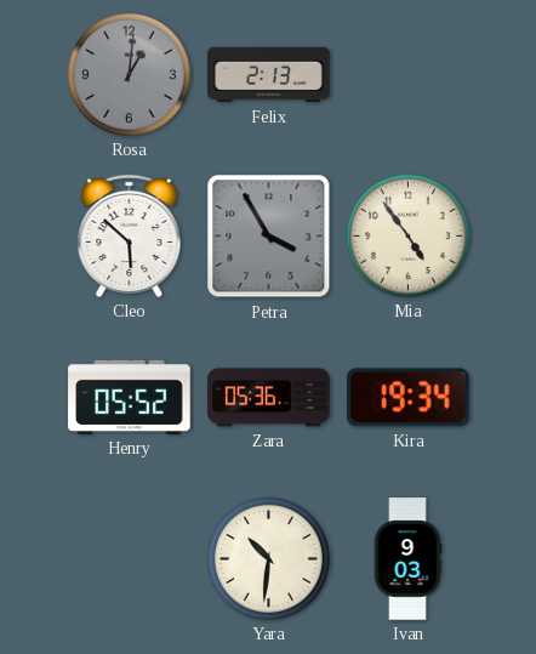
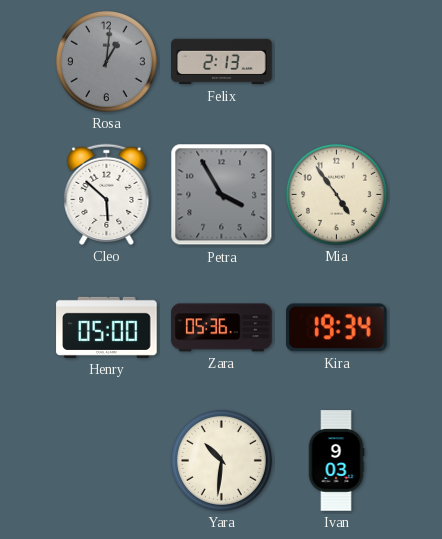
Henry: 05:52 -> 05:00 (107, 327)
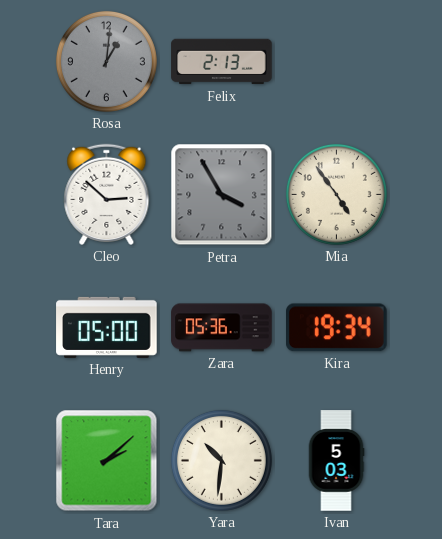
Cleo: 5:52 -> 2:52 (107, 194)
Tara: none -> 2:08 (107, 461)
Ivan: 9:03 -> 5:03 (336, 461)
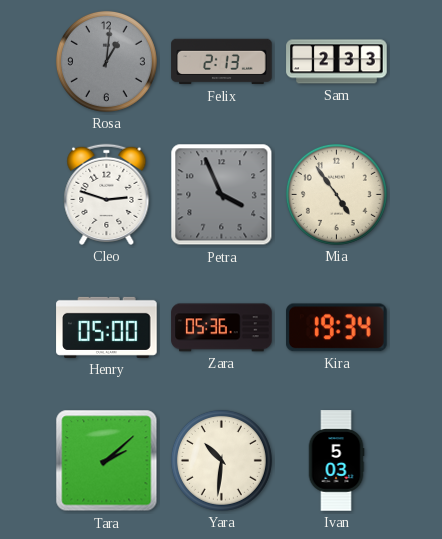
Sam: none -> 2:33 (337, 62)
Cleo: 2:52 -> 2:48 (107, 194)
Petra: 3:55 -> 3:56 (222, 195)
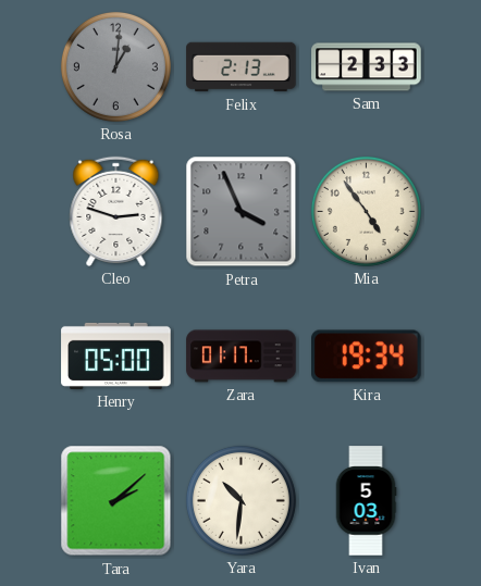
Zara: 05:36 -> 01:17 (242, 357)
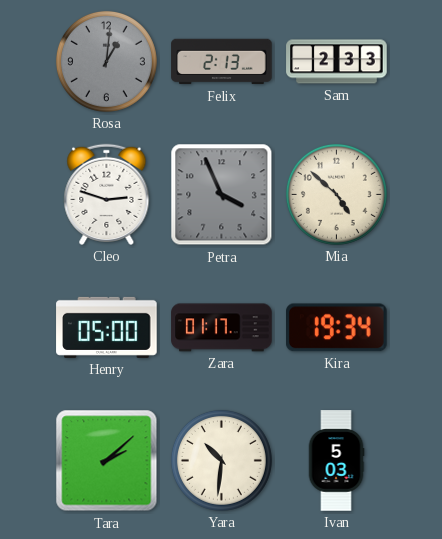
Mia: 4:54 -> 4:52 (336, 194)
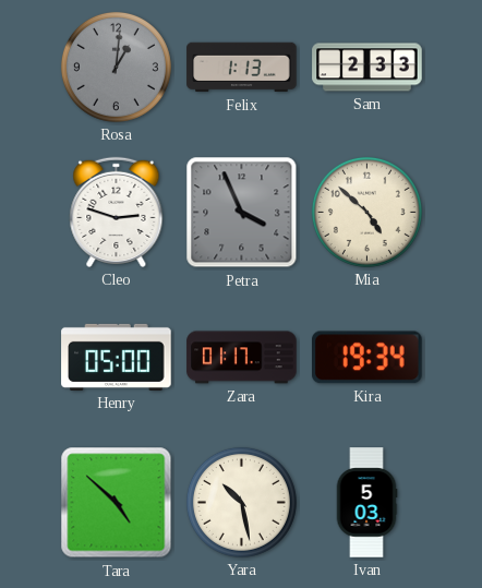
Felix: 2:13 -> 1:13 (242, 68)
Tara: 2:08 -> 4:52 (117, 503)
Yara: 10:31 -> 10:28 (241, 502)
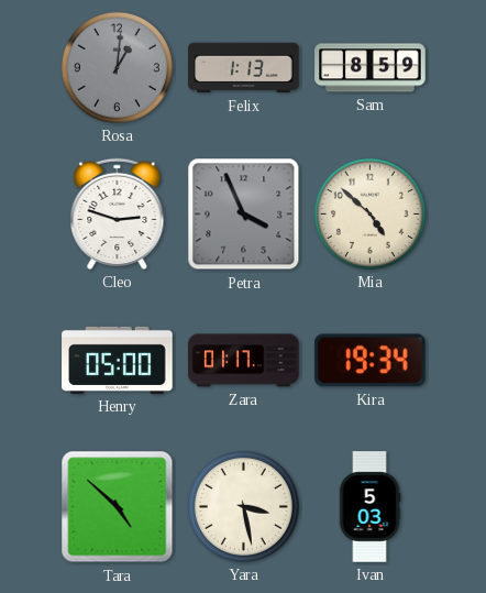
Sam: 2:33 -> 8:59 (371, 68)
Yara: 10:28 -> 3:28 (243, 506)
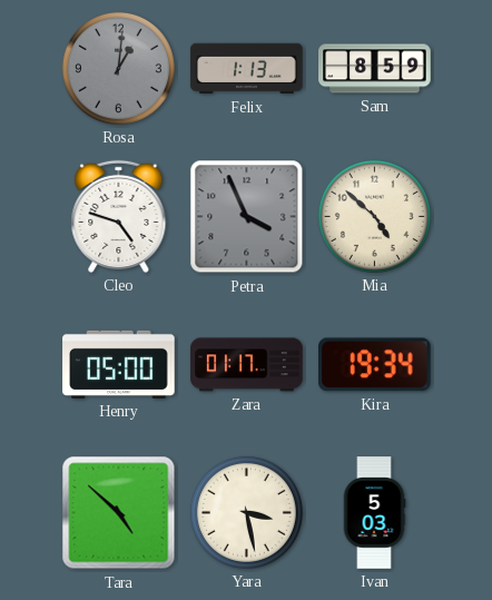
Cleo: 2:48 -> 4:48 (119, 216)
